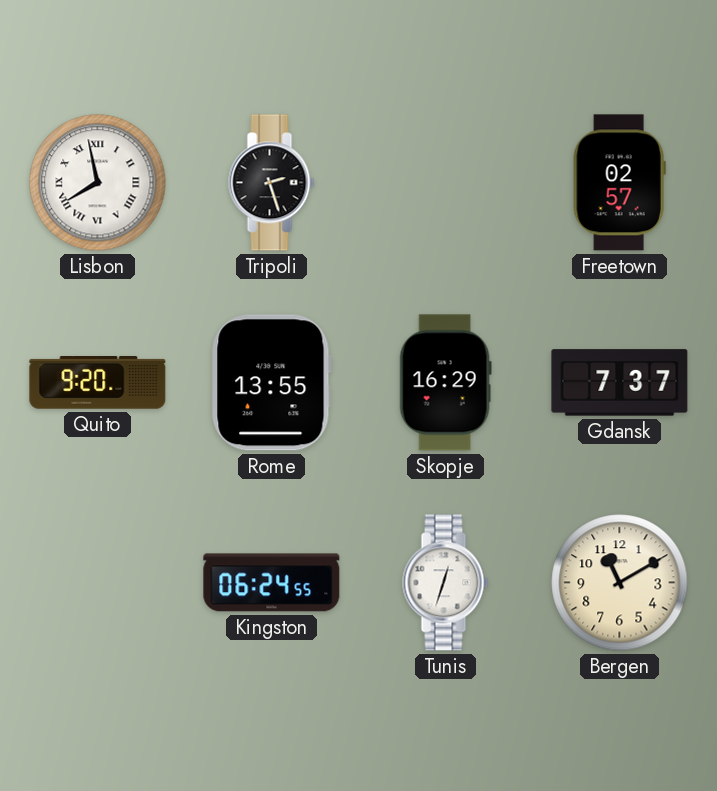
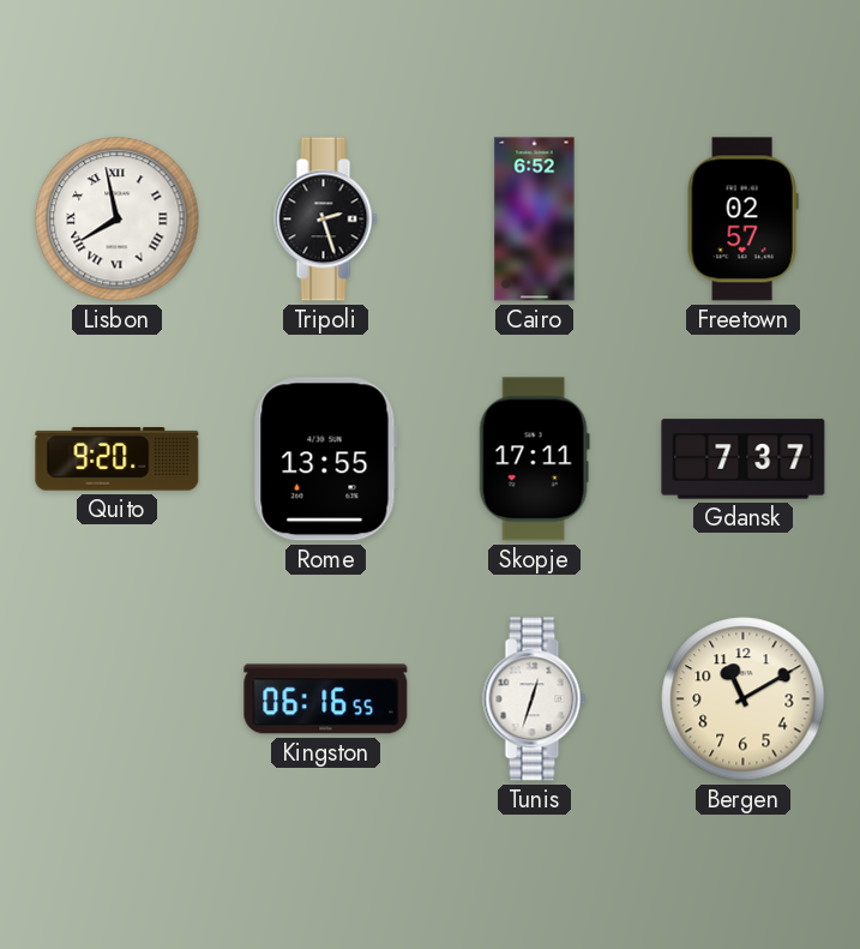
Cairo: none -> 6:52 (535, 220)
Skopje: 16:29 -> 17:11 (534, 460)
Kingston: 06:24 -> 06:16 (326, 699)
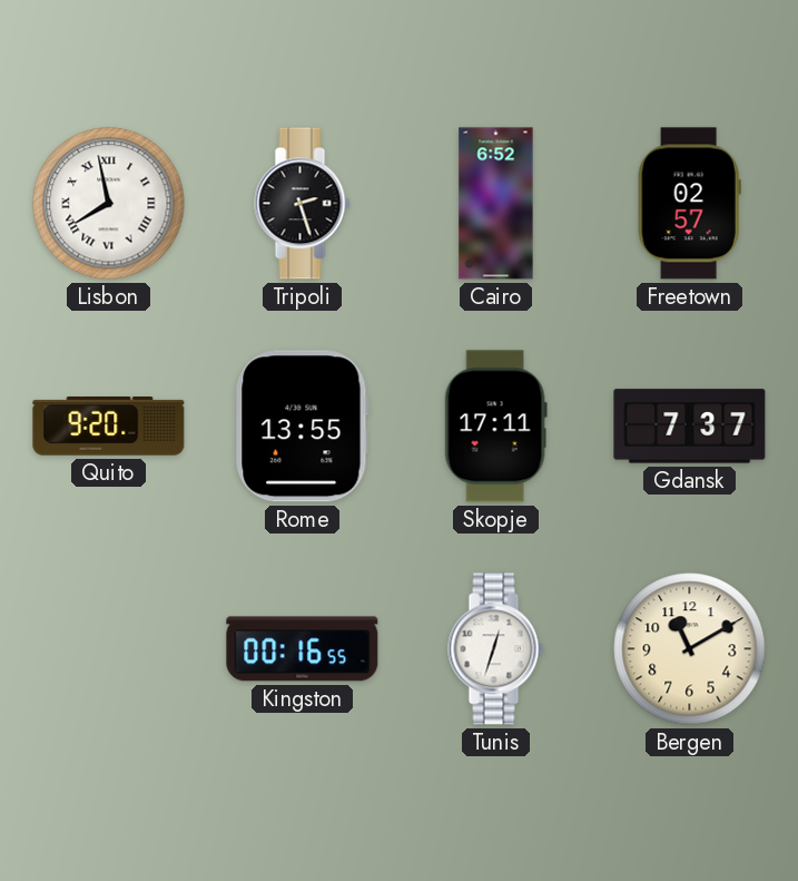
Kingston: 06:16 -> 00:16 (303, 649)
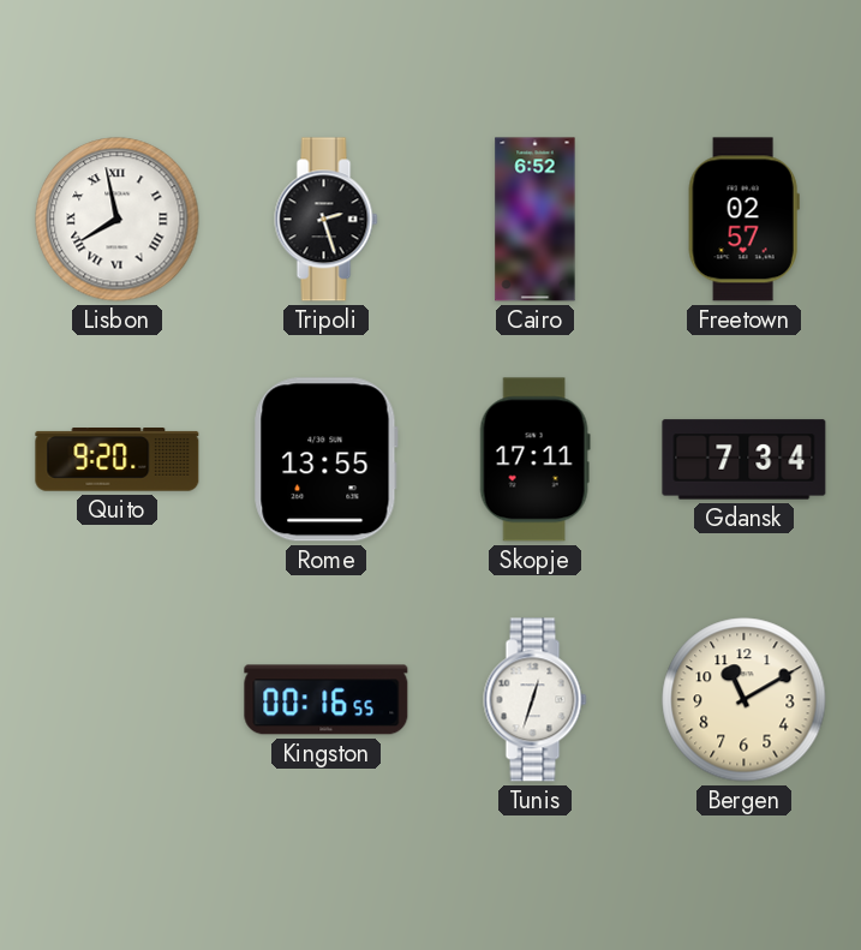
Gdansk: 7:37 -> 7:34 (745, 460)
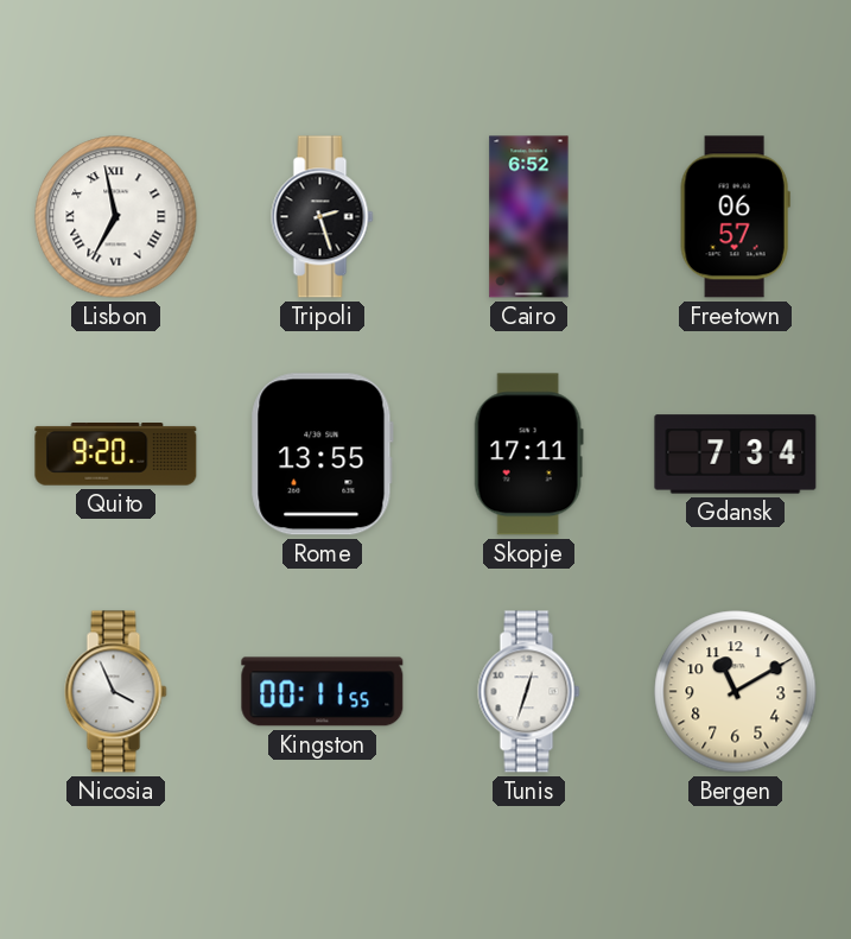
Lisbon: 7:58 -> 6:58 (116, 217)
Freetown: 02:57 -> 06:57 (735, 217)
Nicosia: none -> 3:56 (116, 692)
Kingston: 00:16 -> 00:11 (323, 692)
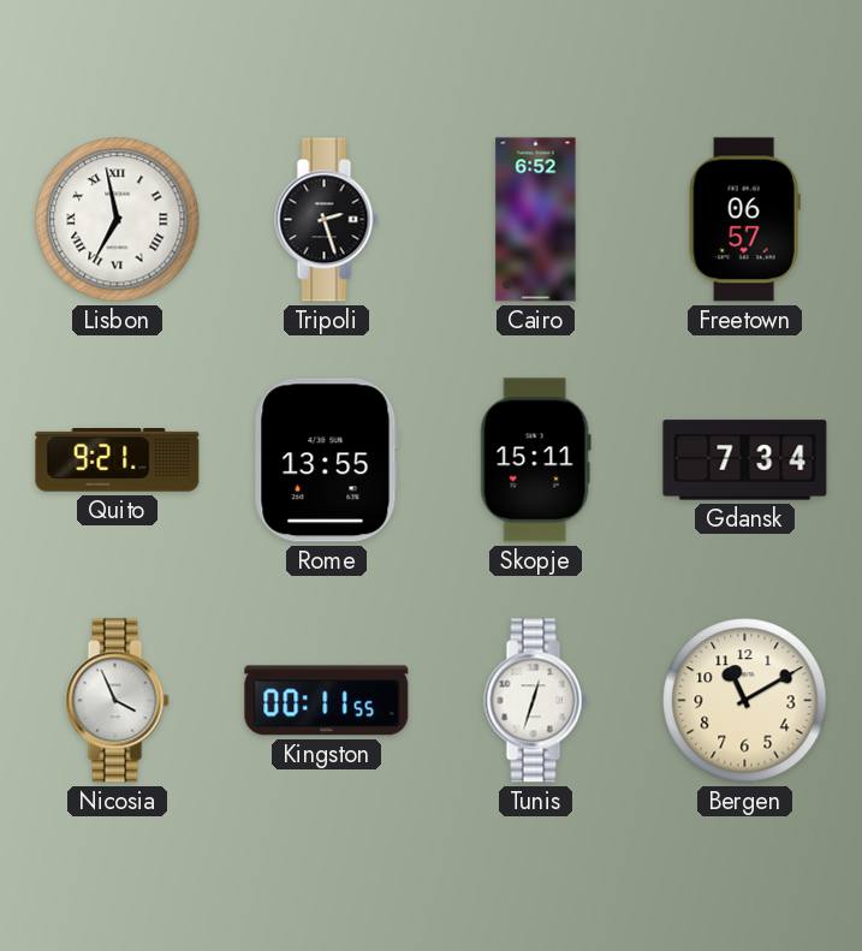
Quito: 9:20 -> 9:21 (118, 460)
Skopje: 17:11 -> 15:11 (535, 460)
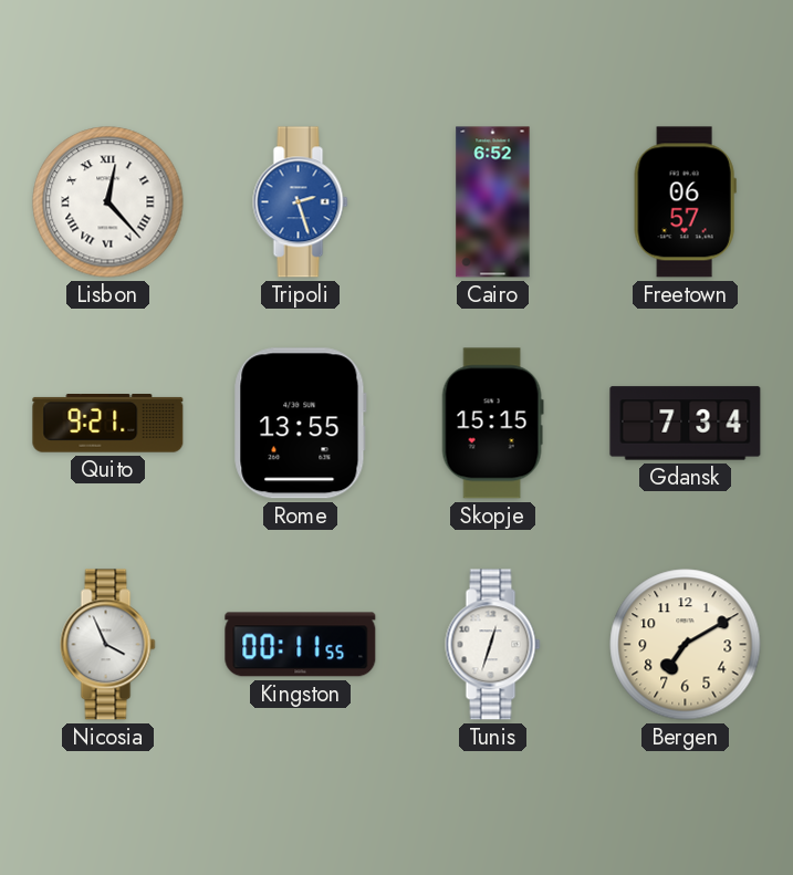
Lisbon: 6:58 -> 12:23 (108, 202)
Tripoli dial: black -> blue (301, 202)
Skopje: 15:11 -> 15:15 (492, 424)
Bergen: 11:10 -> 7:10 (686, 645)
